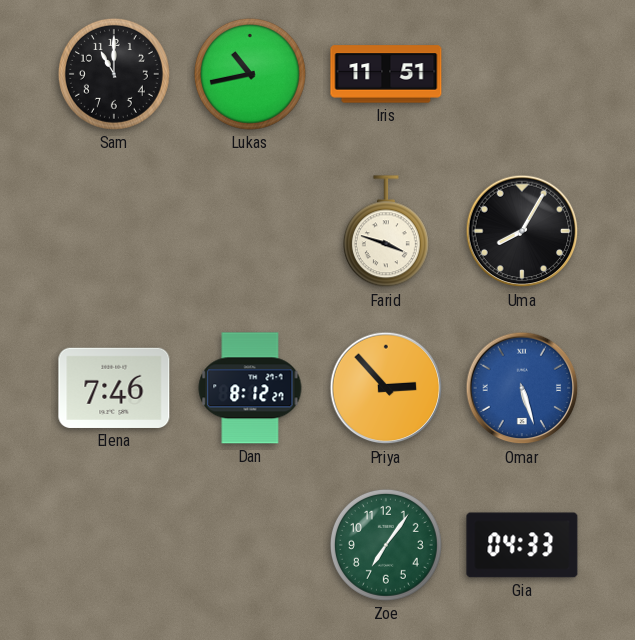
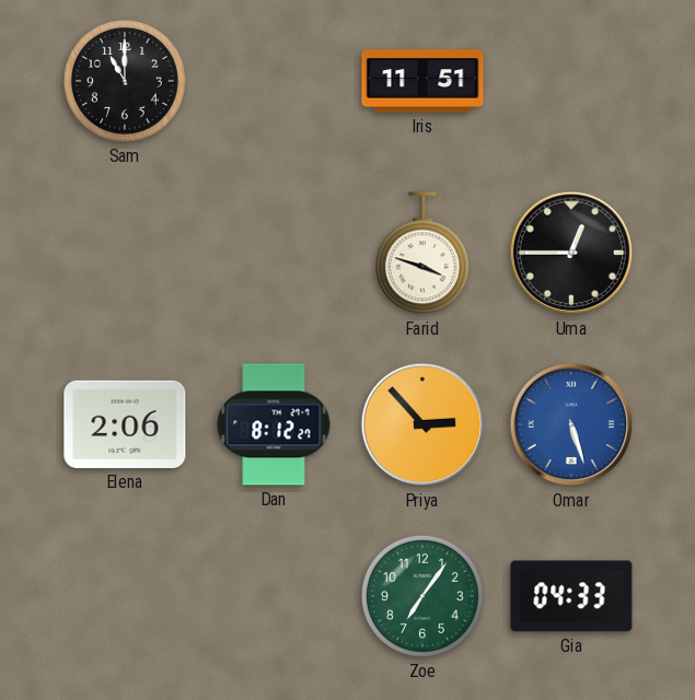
Lukas: 10:43 -> none (250, 74)
Uma: 8:05 -> 12:45 (571, 253)
Elena: 7:46 -> 2:06 (125, 424)
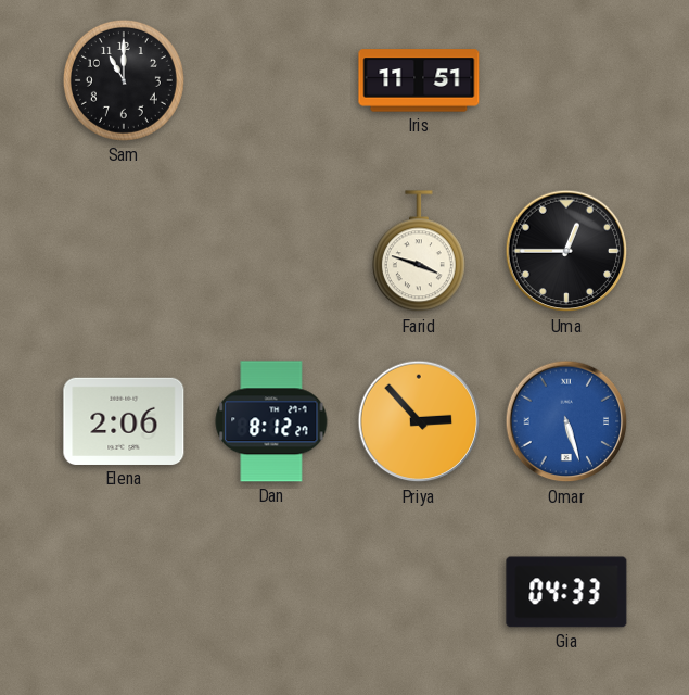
Zoe: 7:06 -> none (422, 596)
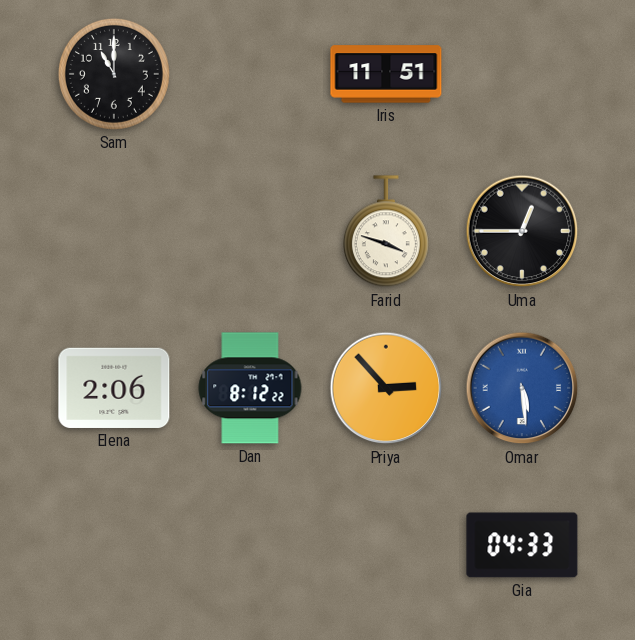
Dan: 8:12:27 -> 8:12:22 (250, 388)
Omar: 5:27 -> 5:29 (522, 388)
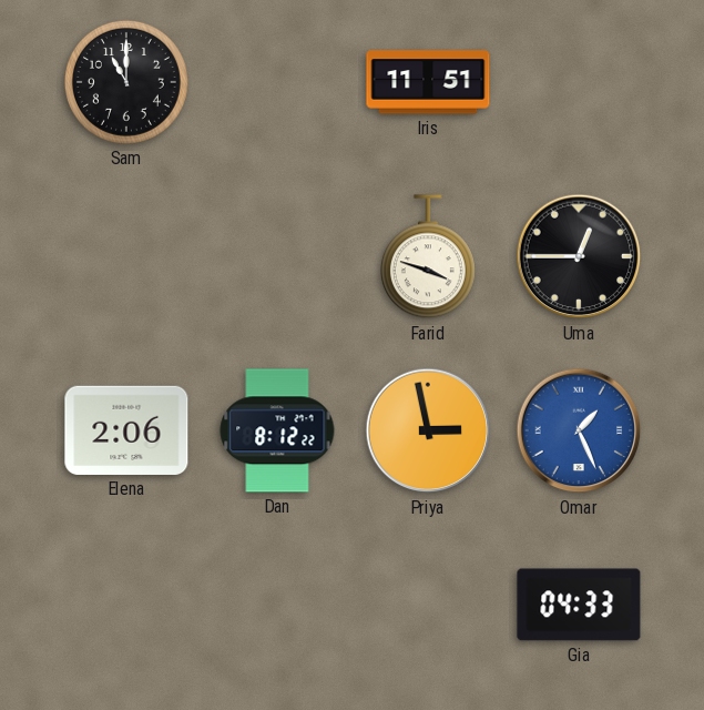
Priya: 2:53 -> 2:58 (428, 430)
Omar: 5:29 -> 1:26 (579, 430)
